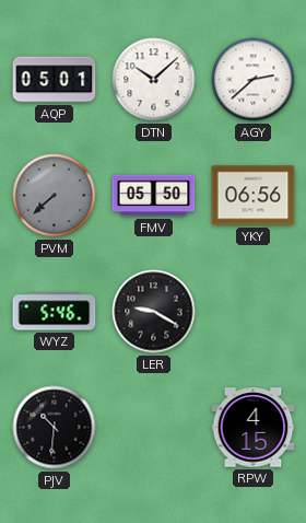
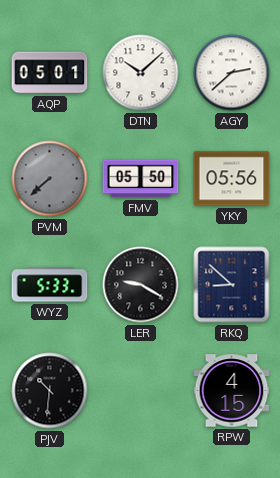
YKY: 06:56 -> 05:56 (232, 179)
WYZ: 5:46 -> 5:33 (50, 285)
RKQ: none -> 8:52 (232, 285)
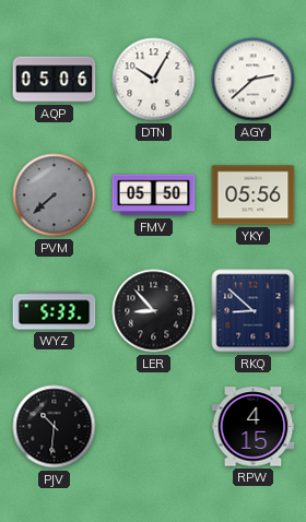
AQP: 05:01 -> 05:06 (55, 80)
DTN: 10:08 -> 10:05 (154, 80)
LER: 9:20 -> 8:53 (154, 311)
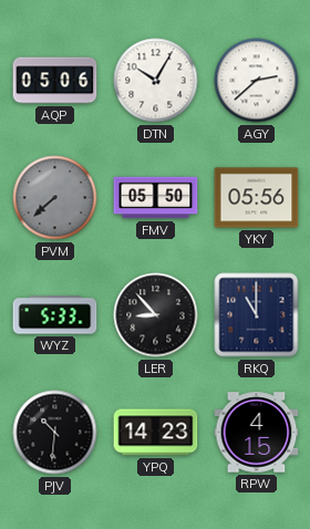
RKQ: 8:52 -> 11:00 (257, 315)
YPQ: none -> 14:23 (156, 433)
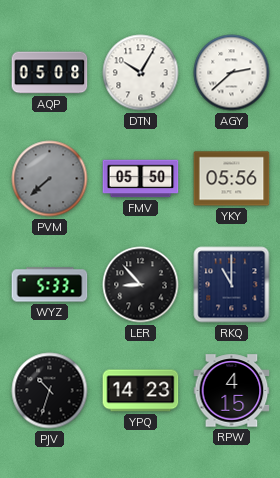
AQP: 05:06 -> 05:08 (50, 73)
PJV: 10:31 -> 10:33 (50, 391)
